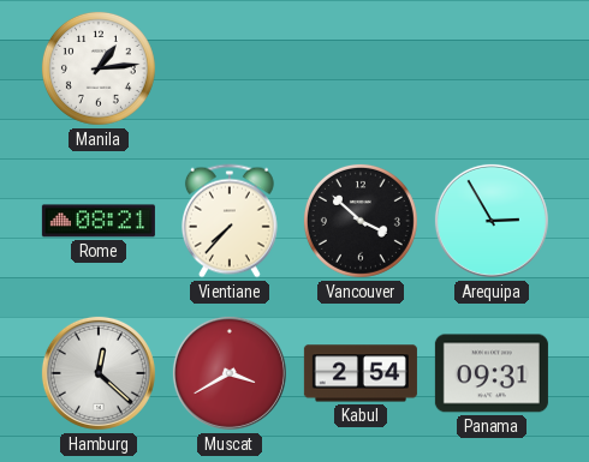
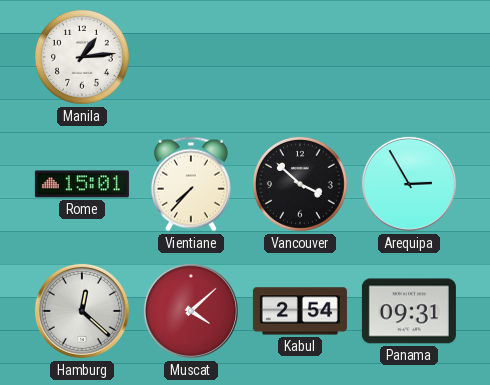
Rome: 08:21 -> 15:01 (82, 184)
Muscat: 3:40 -> 4:08 (191, 311)
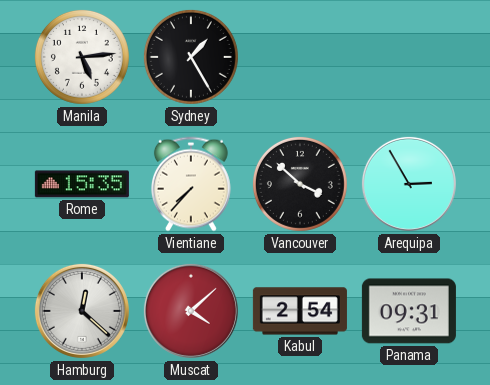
Manila: 1:14 -> 5:14 (82, 57)
Sydney: none -> 1:25 (191, 57)
Rome: 15:01 -> 15:35 (82, 184)
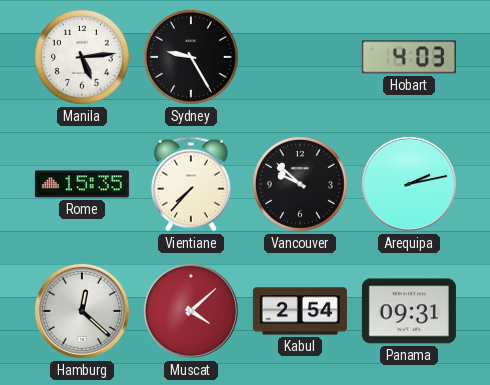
Sydney: 1:25 -> 9:25 (191, 57)
Hobart: none -> 4:03 (409, 57)
Vancouver: 3:52 -> 9:52 (300, 184)
Arequipa: 2:55 -> 2:13 (409, 184)
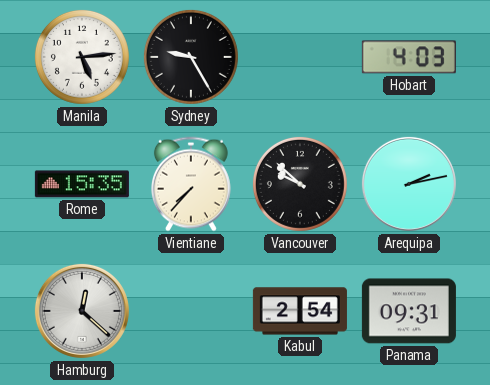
Muscat: 4:08 -> none (191, 311)
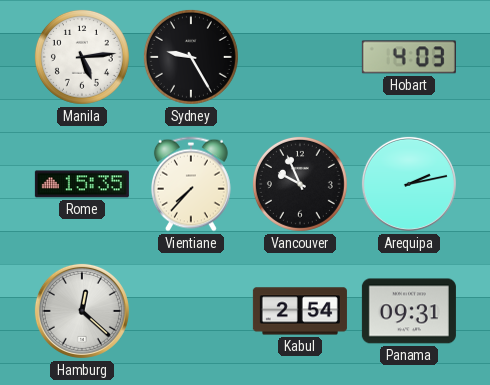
Vancouver: 9:52 -> 9:56 (300, 184)
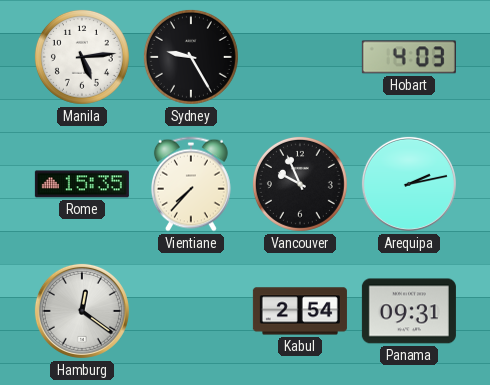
Hamburg: 12:22 -> 12:21 (82, 311)
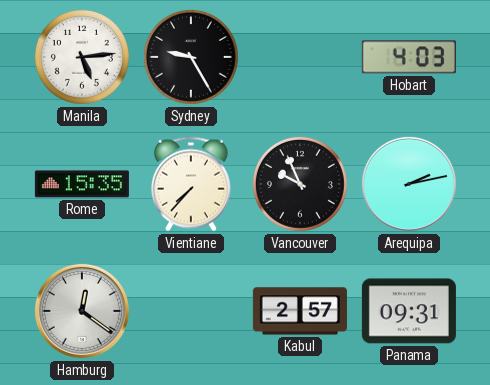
Kabul: 2:54 -> 2:57 (300, 311)
